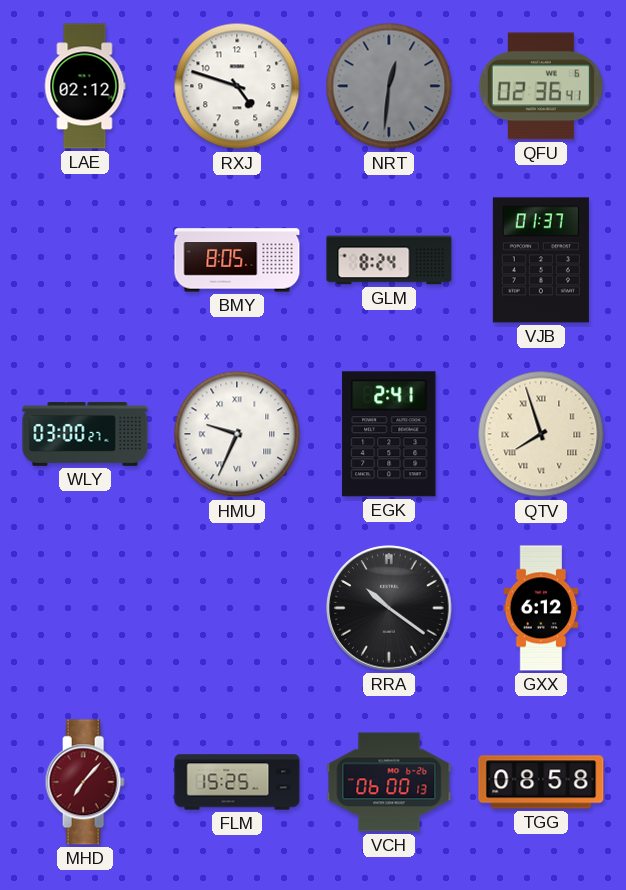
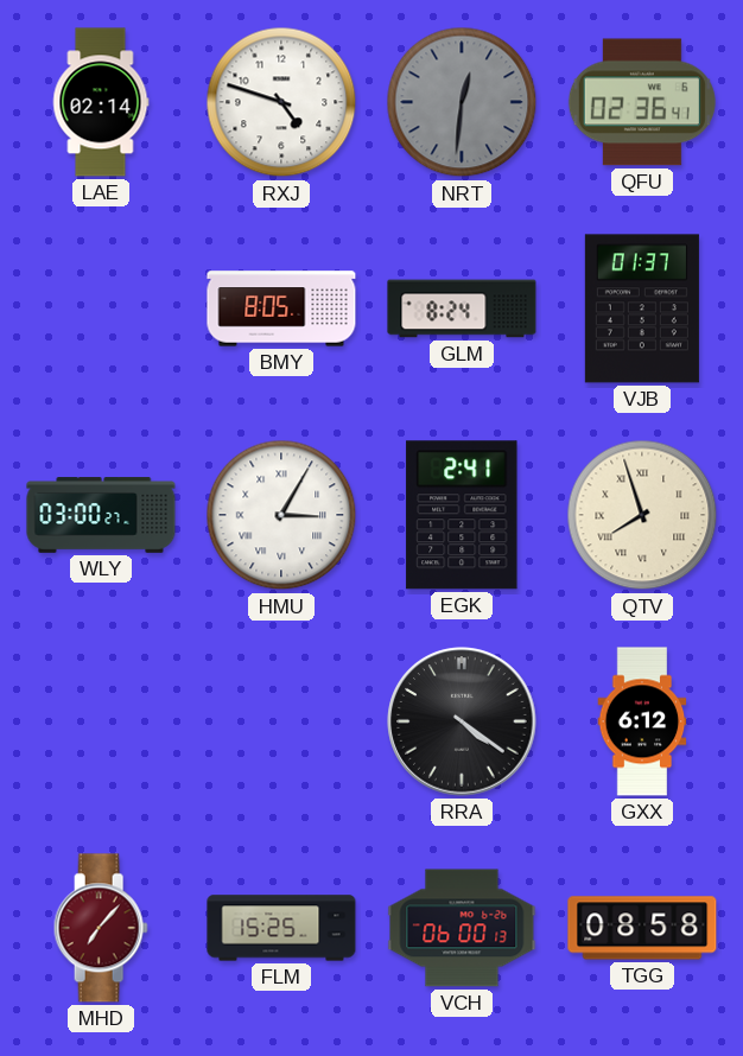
LAE: 02:12 -> 02:14 (101, 102)
HMU: 9:34 -> 3:05 (281, 515)
RRA: 10:21 -> 4:21 (462, 721)
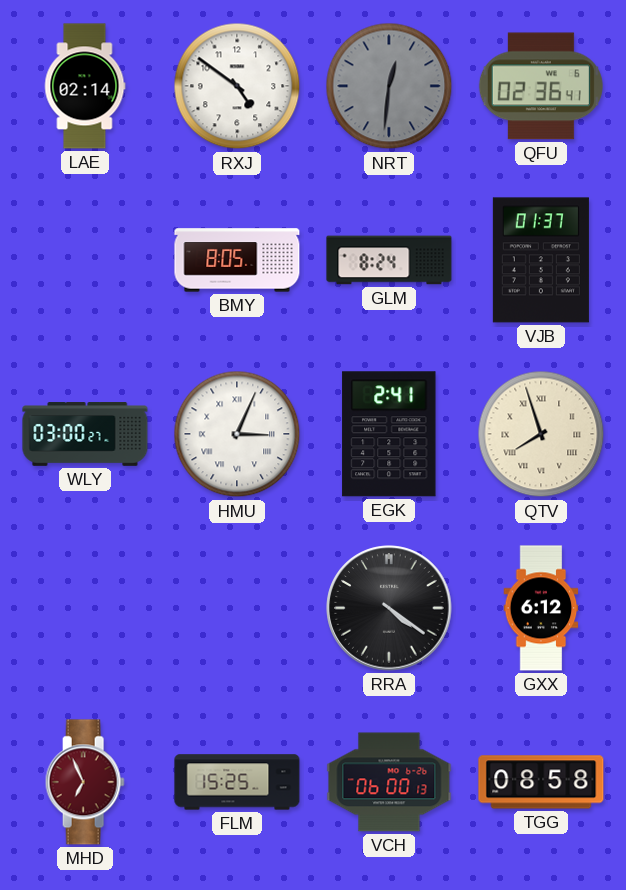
RXJ: 4:48 -> 4:51 (237, 86)
HMU: 3:05 -> 3:04 (237, 434)
MHD: 7:07 -> 6:56 (85, 782)
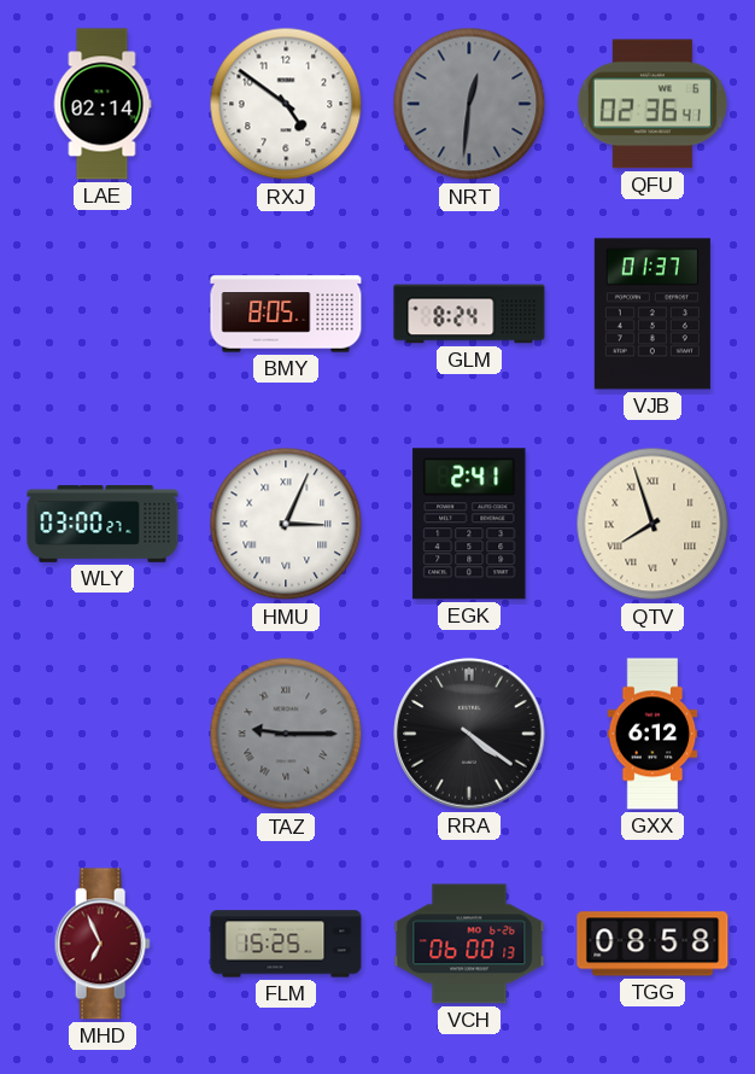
TAZ: none -> 9:15 (286, 734)
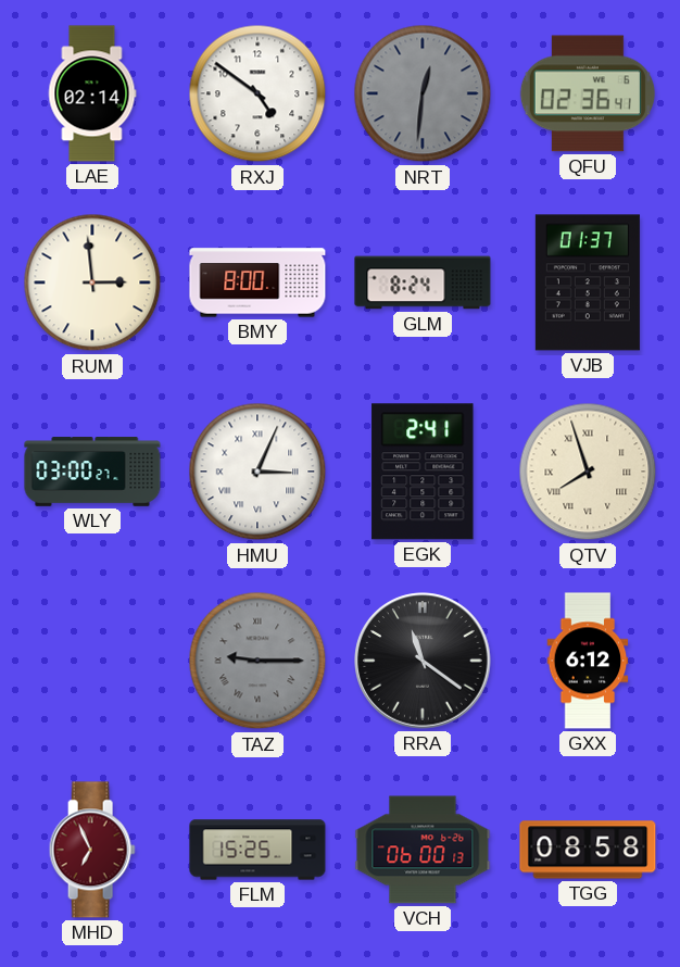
RUM: none -> 2:59 (92, 282)
BMY: 8:05 -> 8:00 (257, 282)
RRA: 4:21 -> 11:21 (423, 661)
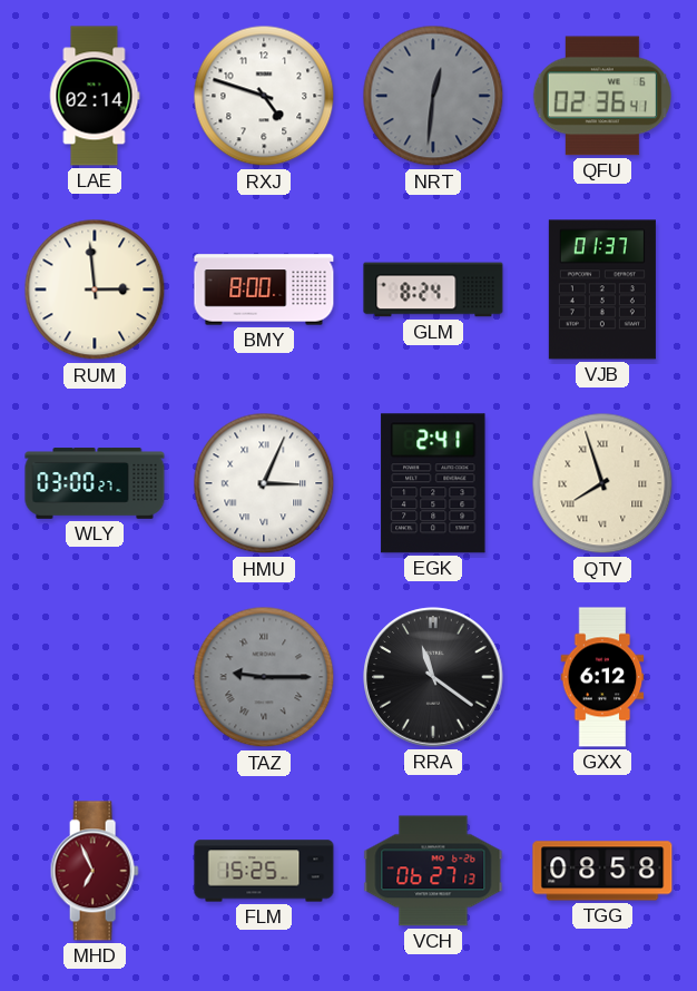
RXJ: 4:51 -> 4:48 (264, 96)
VCH: 06:00 -> 06:27 (433, 871)
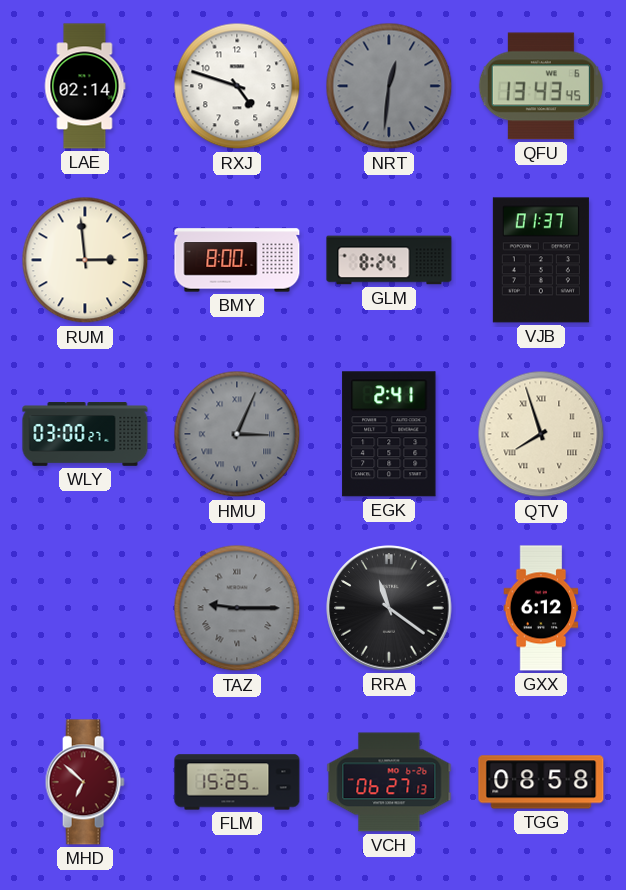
QFU: 02:36 -> 13:43 (541, 86)
HMU dial: white -> grey (237, 434)
MHD: 6:56 -> 6:52 (85, 782)
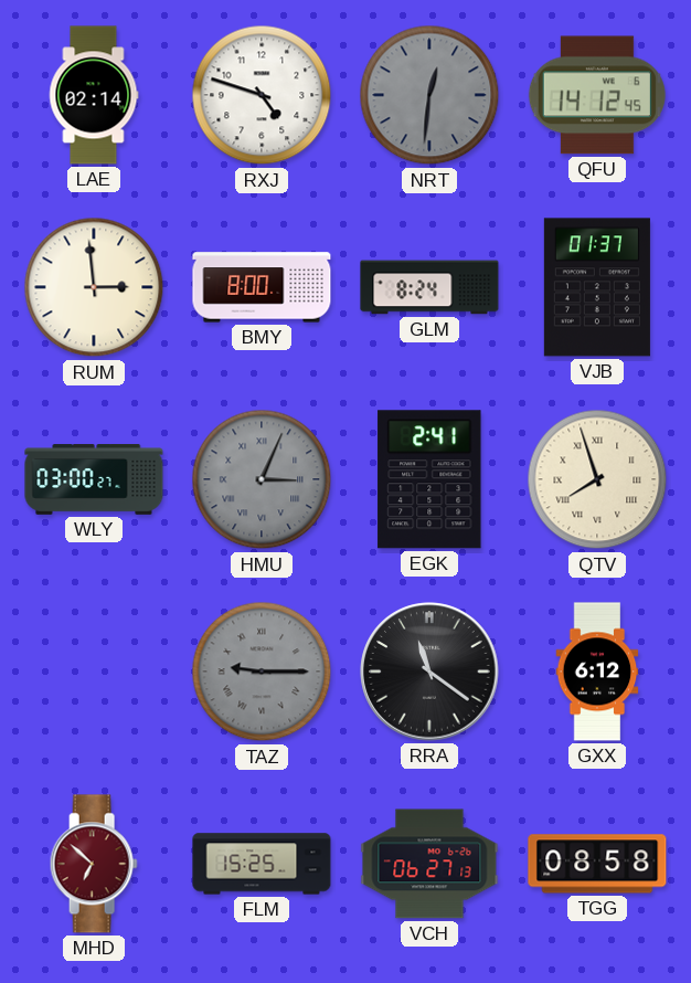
QFU: 13:43 -> 14:12 (597, 95)
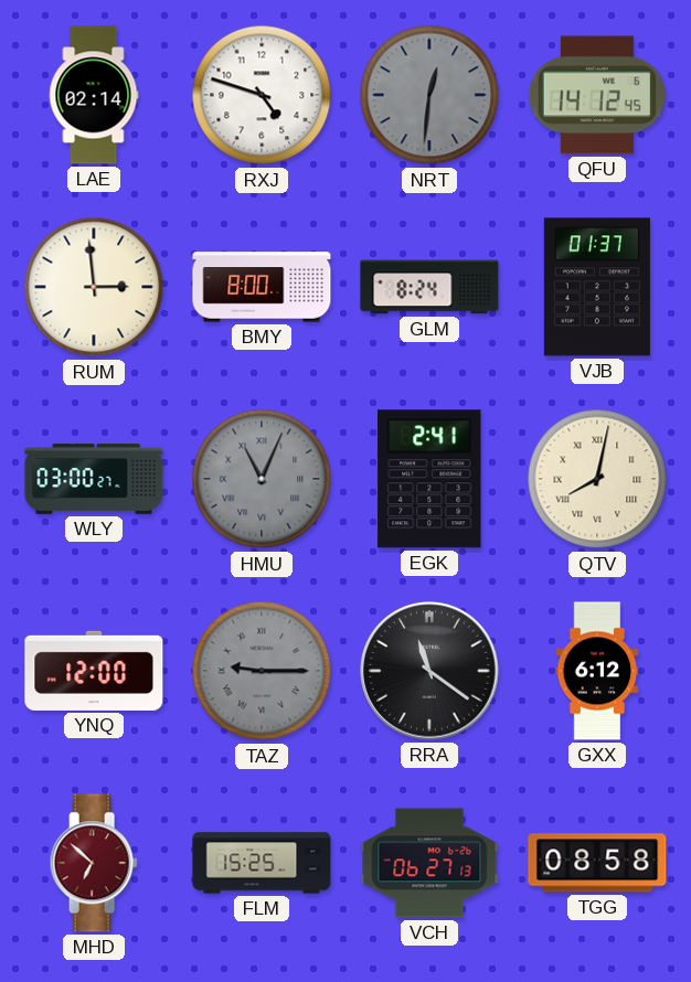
HMU: 3:04 -> 11:04 (262, 479)
QTV: 7:57 -> 8:02 (597, 479)
YNQ: none -> 12:00 (94, 671)
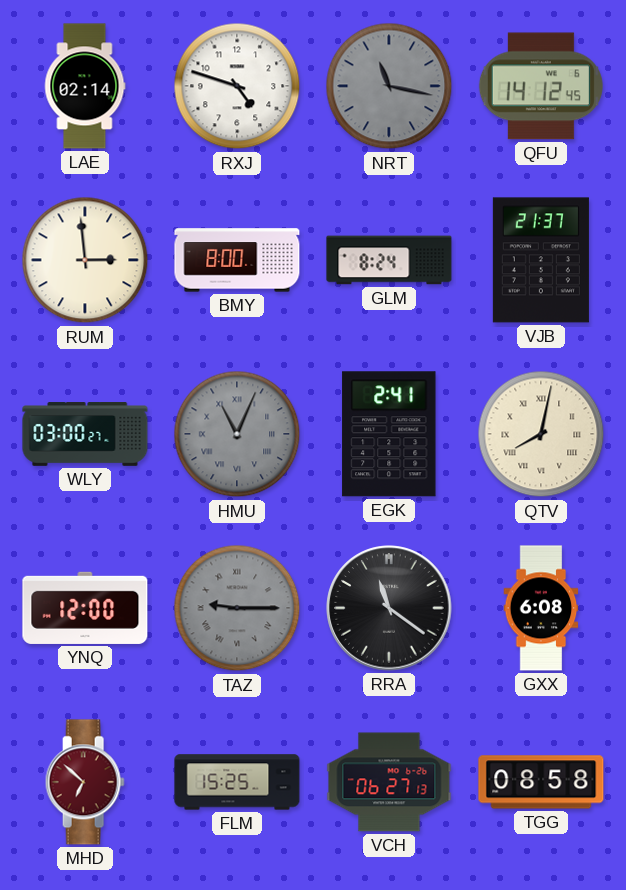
NRT: 12:31 -> 11:17 (389, 86)
VJB: 01:37 -> 21:37 (541, 260)
GXX: 6:12 -> 6:08 (541, 608)
